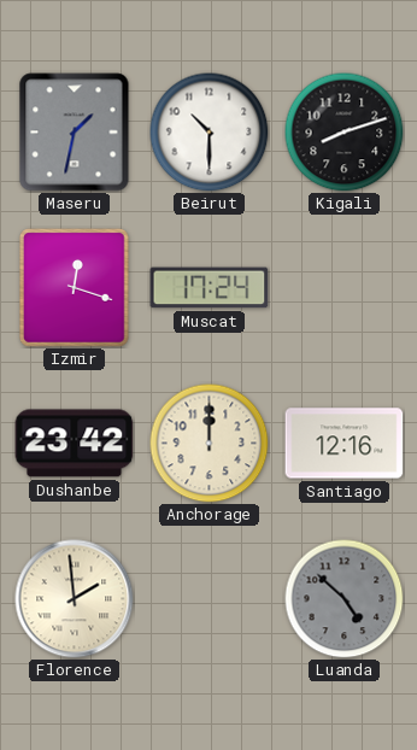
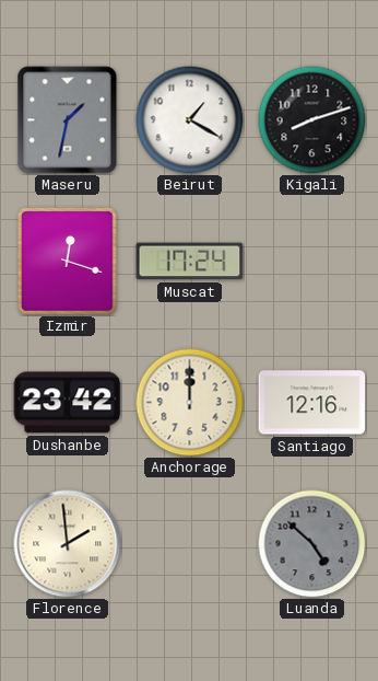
Beirut: 10:30 -> 1:20 (190, 120)
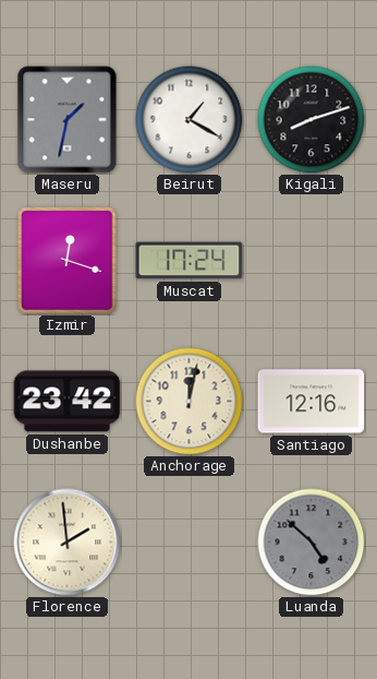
Anchorage: 12:00 -> 12:02 (190, 402)
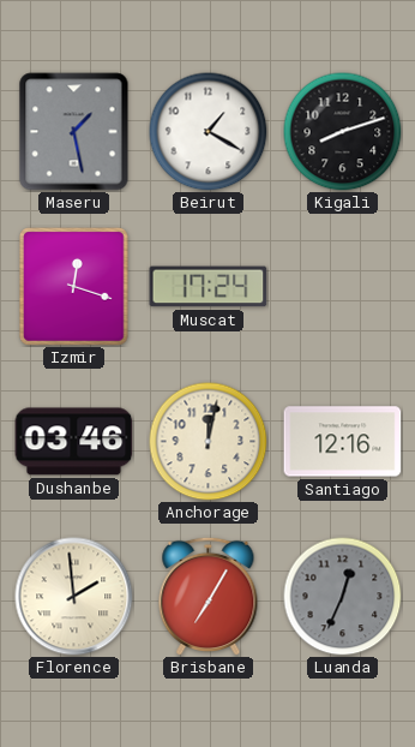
Maseru: 1:32 -> 1:28 (74, 132)
Dushanbe: 23:42 -> 03:46 (74, 442)
Brisbane: none -> 7:05 (209, 596)
Luanda: 4:52 -> 12:34 (343, 597)
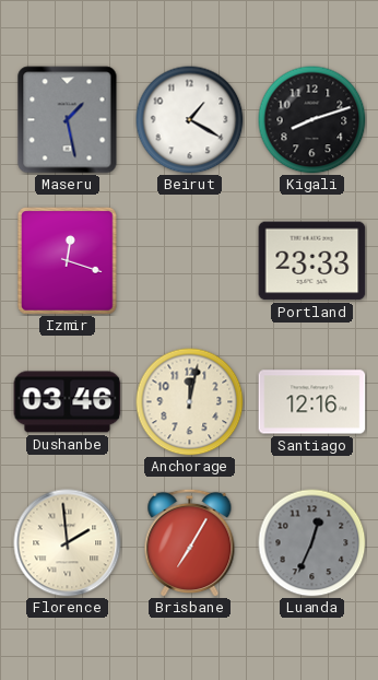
Muscat: 17:24 -> none (209, 287)
Portland: none -> 23:33 (312, 261)
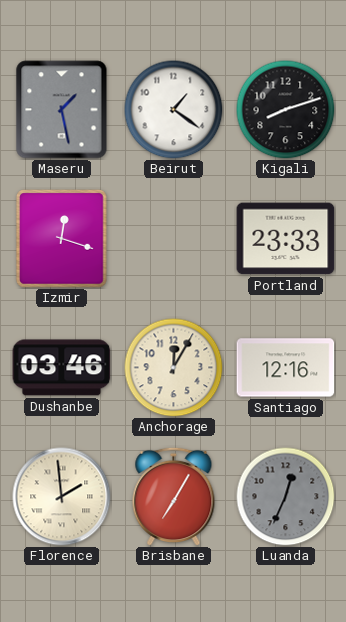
Beirut: 1:20 -> 1:21 (174, 110)
Anchorage: 12:02 -> 12:05 (174, 368)
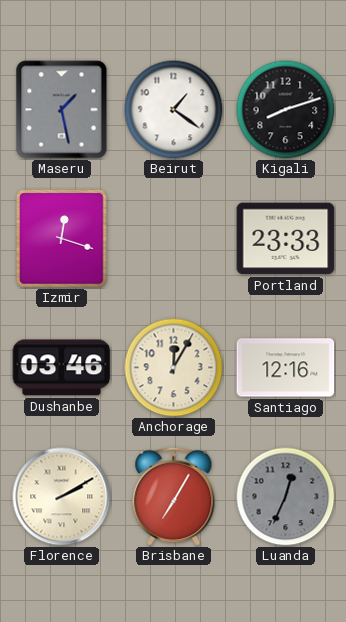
Florence: 1:59 -> 2:10 (62, 497)
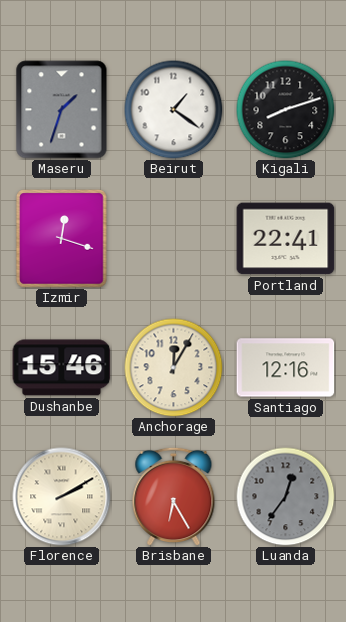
Maseru: 1:28 -> 1:33 (62, 110)
Portland: 23:33 -> 22:41 (286, 239)
Dushanbe: 03:46 -> 15:46 (62, 368)
Brisbane: 7:05 -> 6:25 (174, 496)
Luanda: 12:34 -> 12:36 (286, 497)
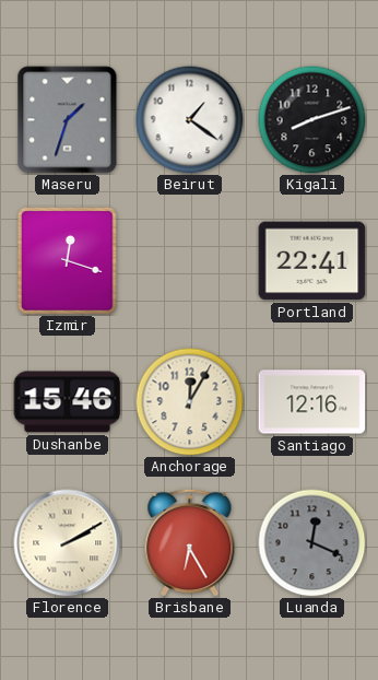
Luanda: 12:36 -> 12:19 (312, 543)
